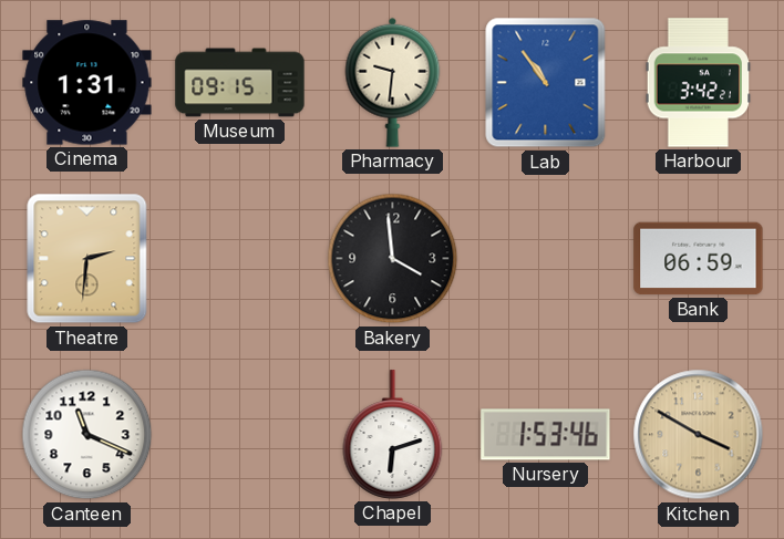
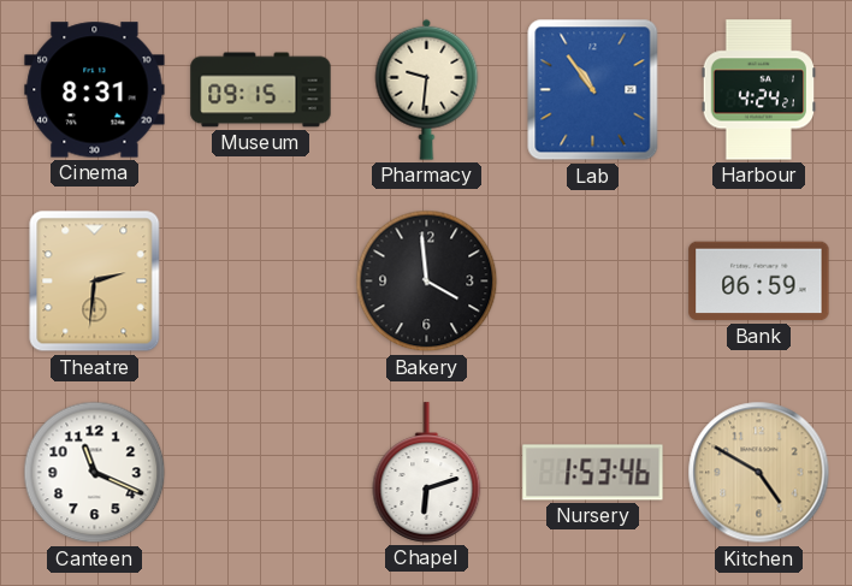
Cinema: 1:31 -> 8:31 (95, 90)
Harbour: 3:42 -> 4:24 (759, 90)
Kitchen: 3:50 -> 4:50 (759, 473)
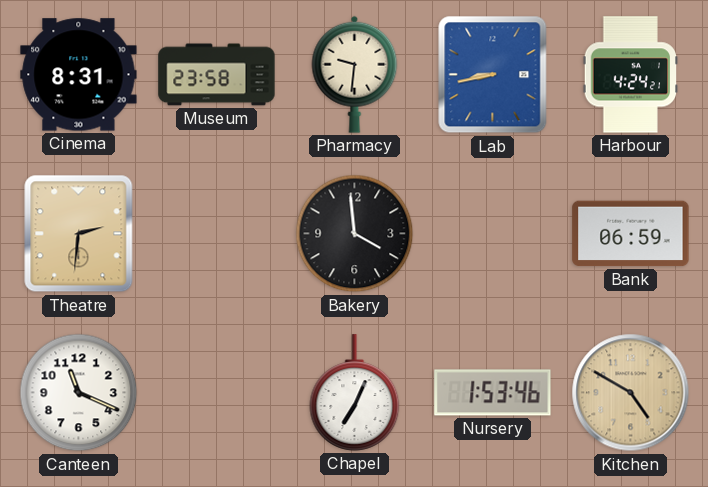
Museum: 09:15 -> 23:58 (217, 75)
Lab: 10:54 -> 8:43 (493, 75)
Chapel: 6:12 -> 7:04 (355, 393)
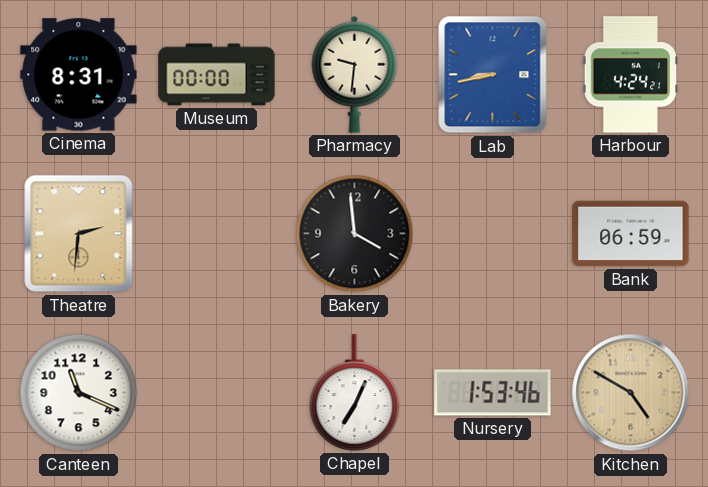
Museum: 23:58 -> 00:00 (217, 75)
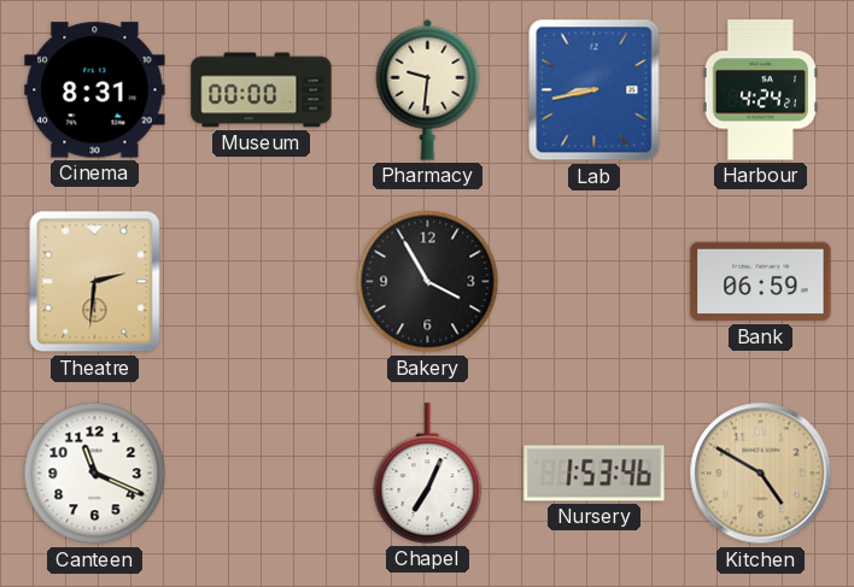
Bakery: 3:59 -> 3:55 (428, 282)
